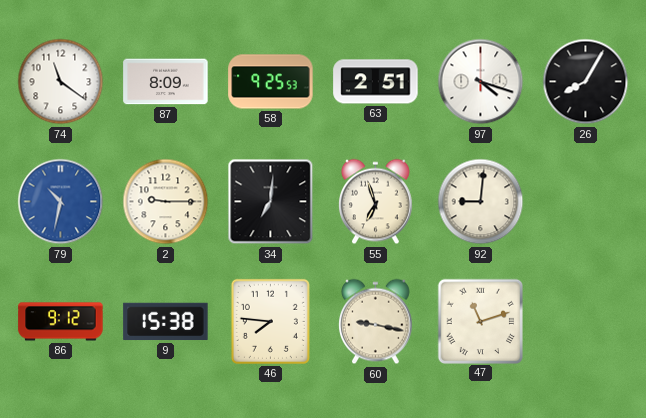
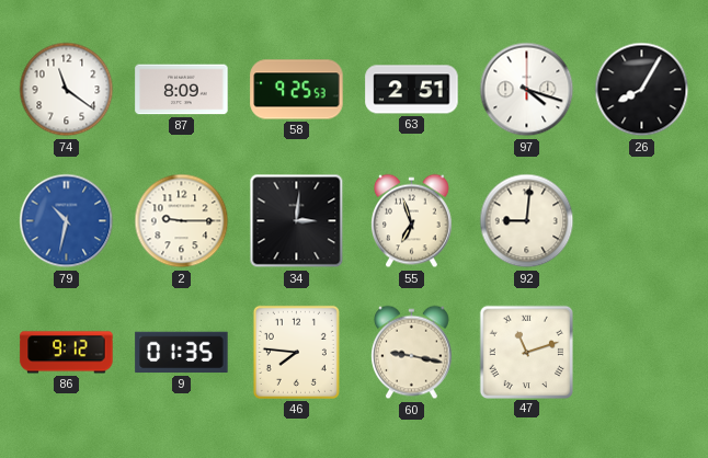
34: 7:01 -> 3:01 (297, 221)
9: 15:38 -> 01:35 (182, 353)
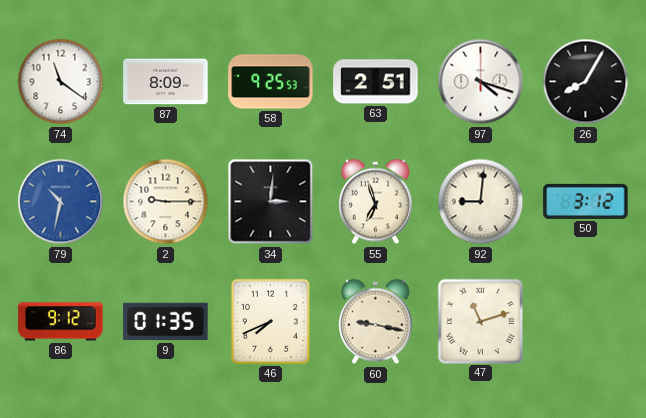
50: none -> 3:12 (586, 201)
46: 7:46 -> 7:41 (270, 321)
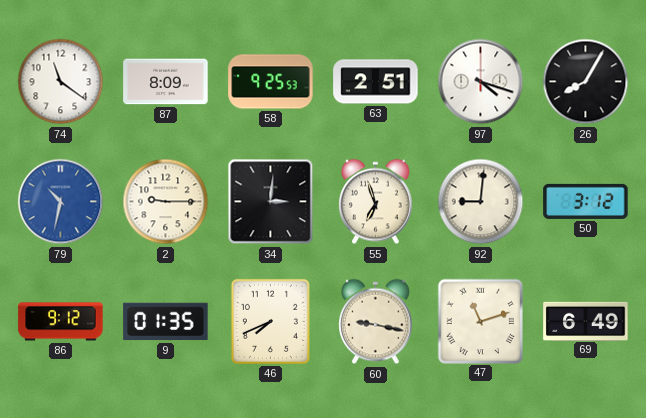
69: none -> 6:49 (586, 321)
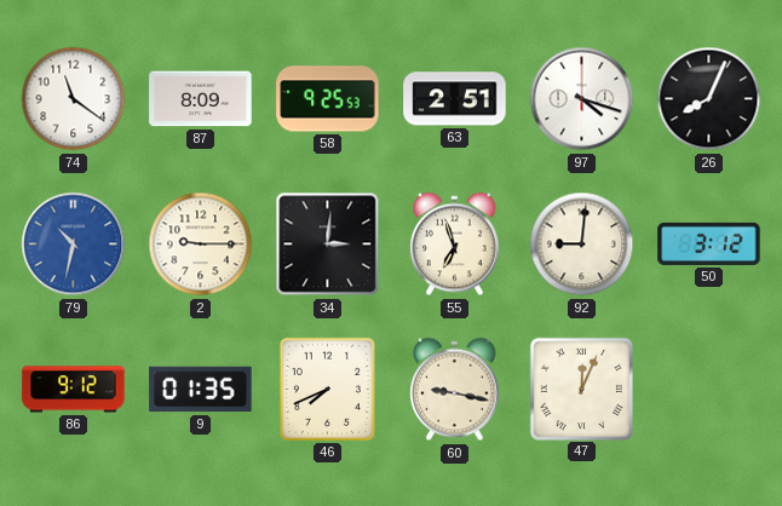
26: 8:05 -> 8:04 (709, 99)
47: 11:12 -> 12:04 (581, 389)
69: 6:49 -> none (586, 321)
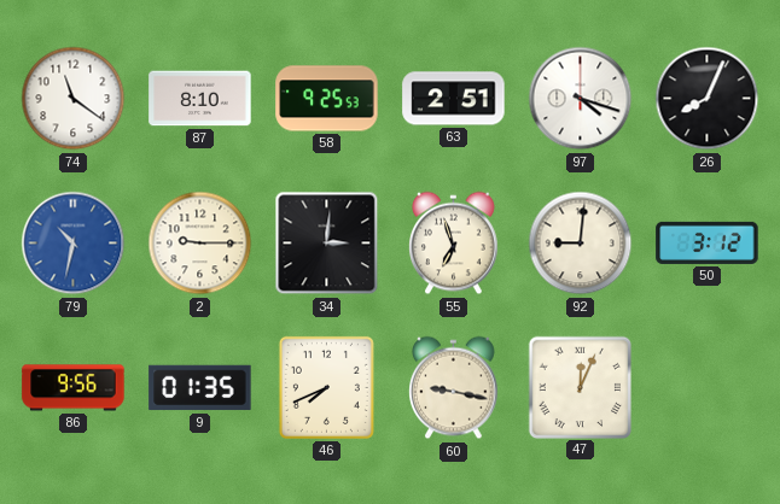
87: 8:09 -> 8:10 (200, 99)
86: 9:12 -> 9:56 (74, 388)
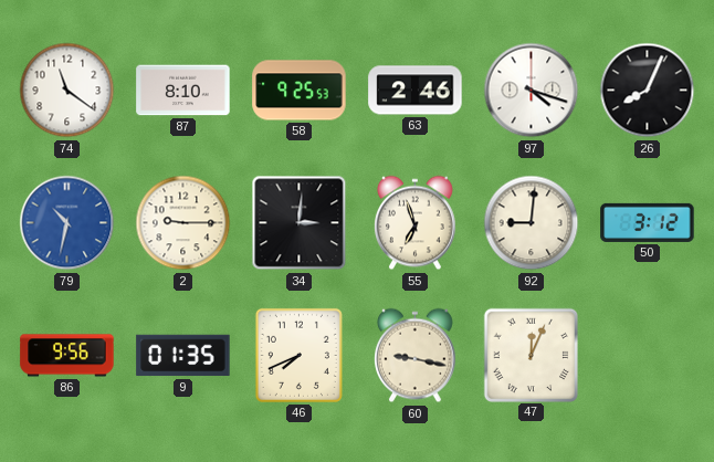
63: 2:51 -> 2:46 (416, 91)
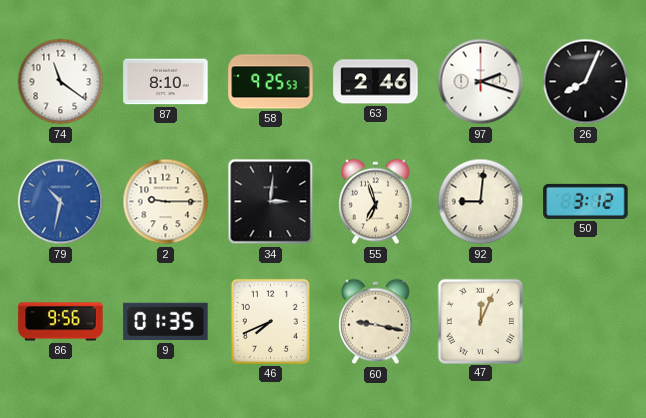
97: 4:18 -> 2:18 (481, 82)
